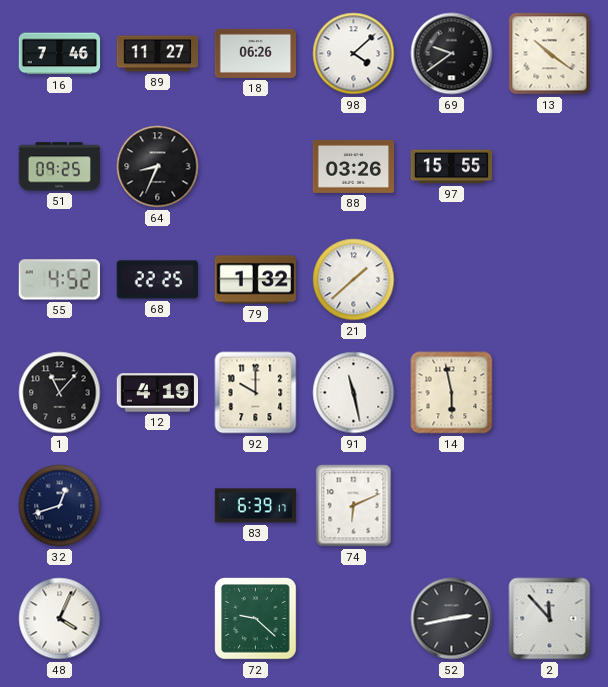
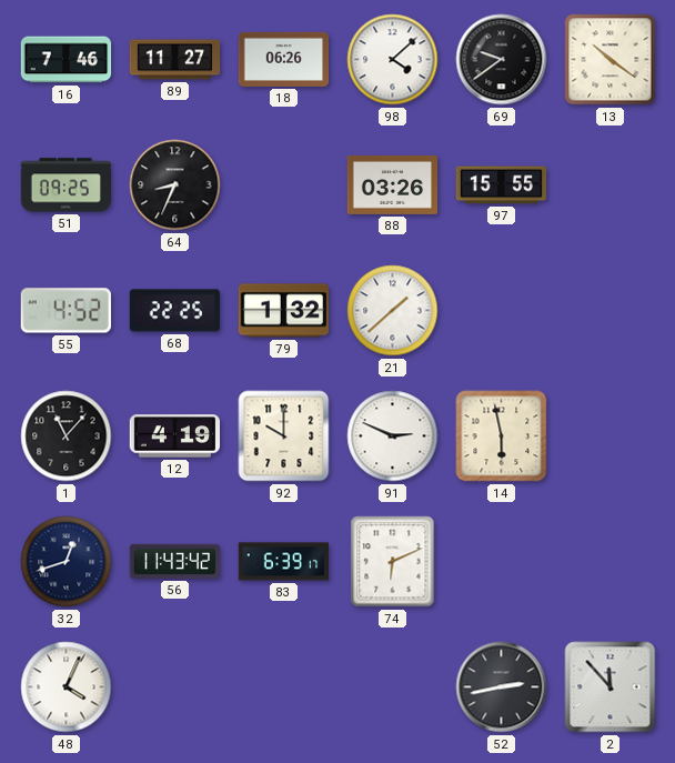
91: 11:28 -> 2:49 (393, 436)
56: none -> 11:43 (174, 561)
72: 9:22 -> none (256, 619)
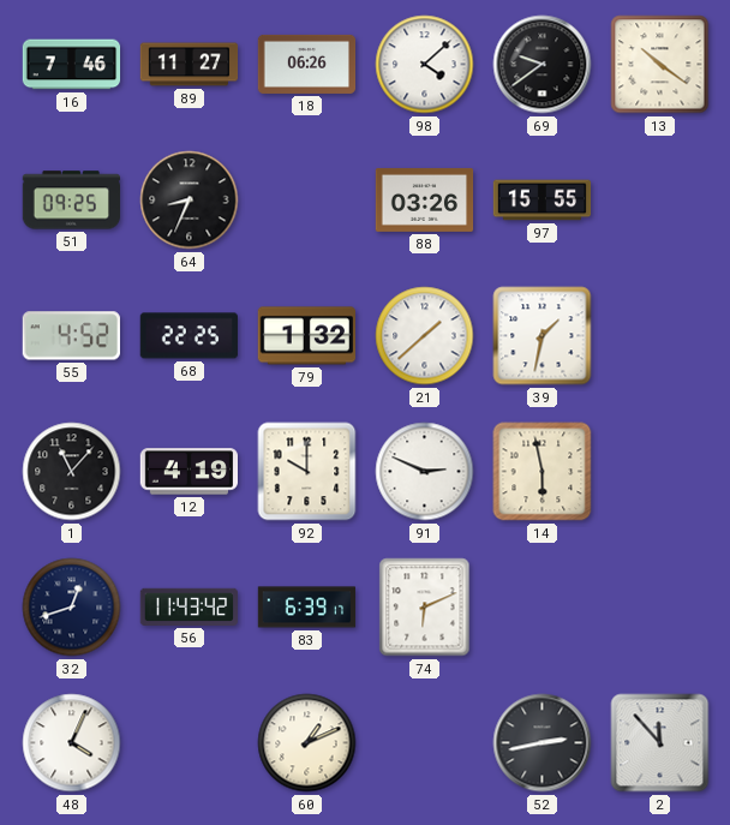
39: none -> 1:32 (543, 336)
60: none -> 1:11 (307, 743)
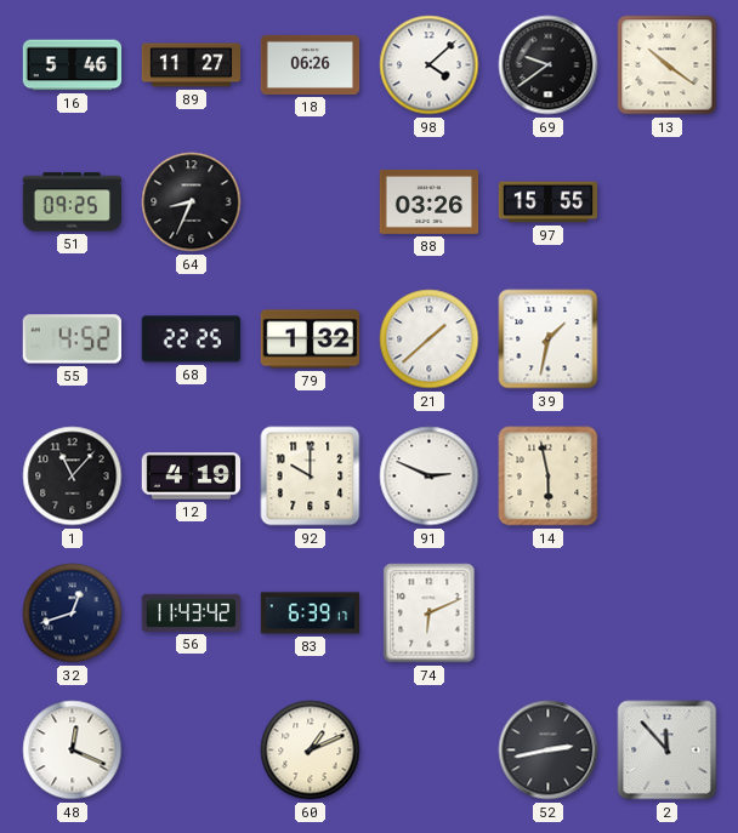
16: 7:46 -> 5:46 (73, 65)
48: 4:04 -> 12:19 (73, 751)
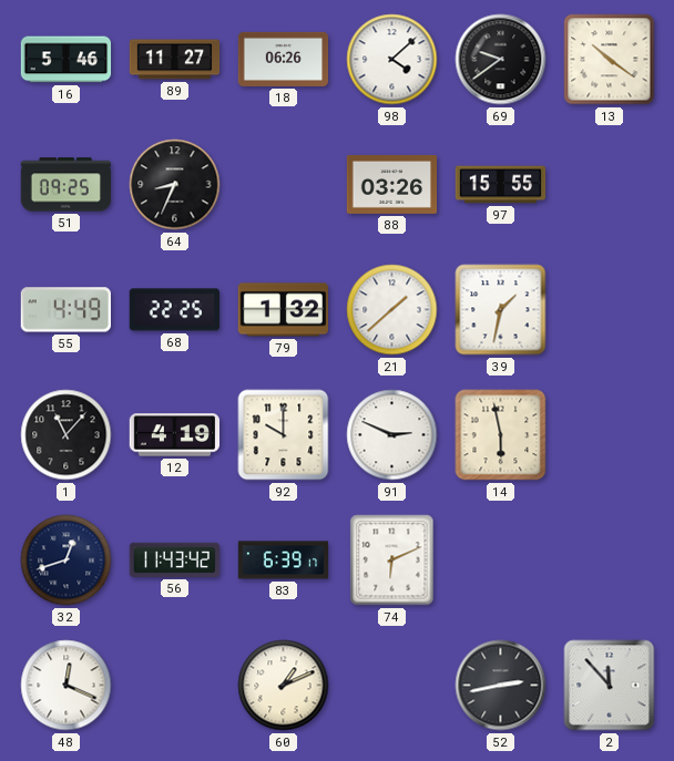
55: 4:52 -> 4:49 (65, 310)
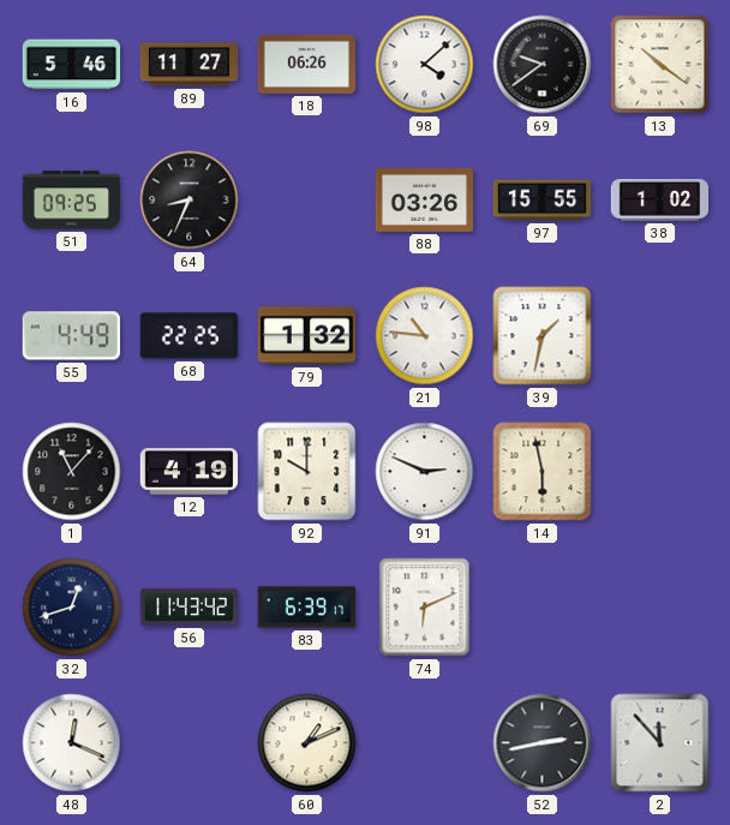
38: none -> 1:02 (660, 201)
21: 1:38 -> 10:46 (425, 336)
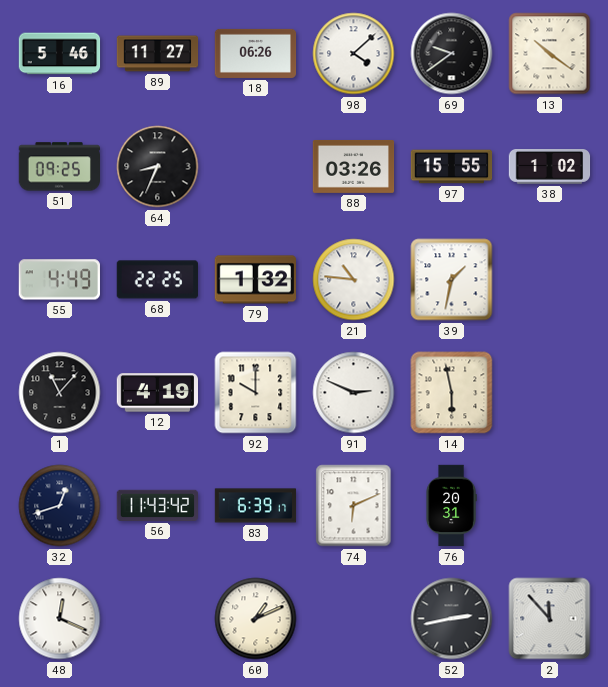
76: none -> 20:31 (451, 506)
